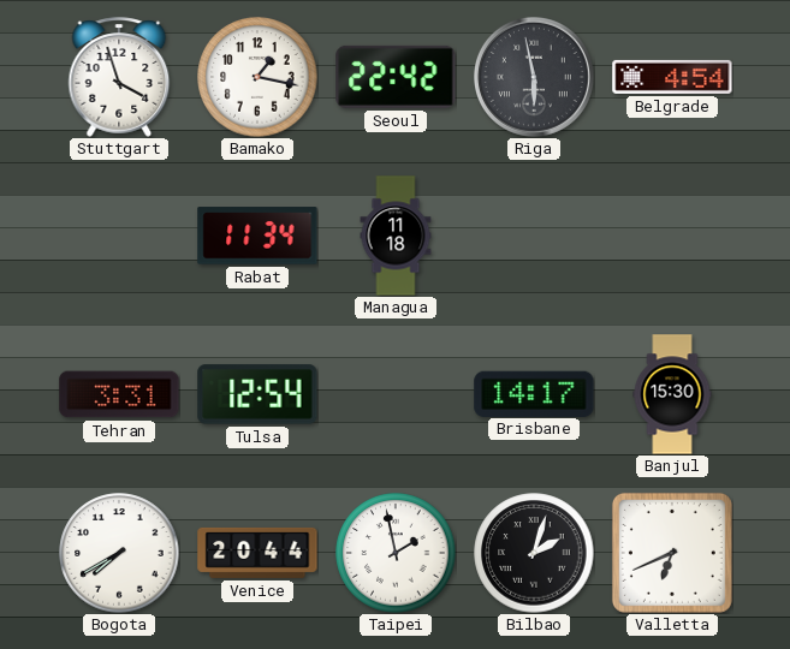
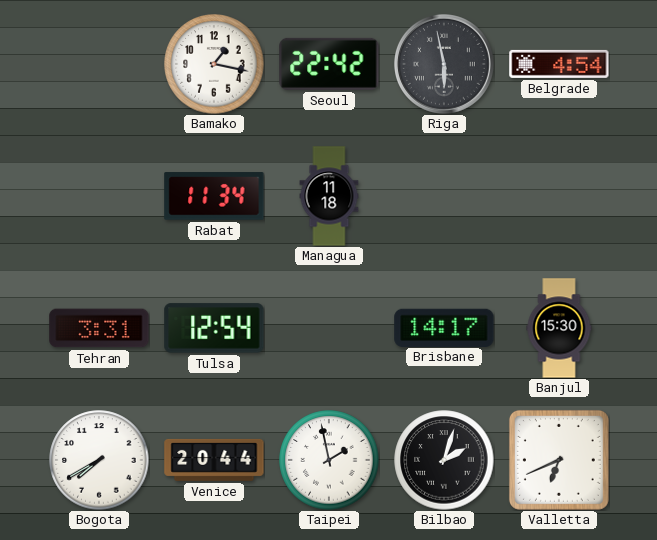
Stuttgart: 3:57 -> none (119, 77)
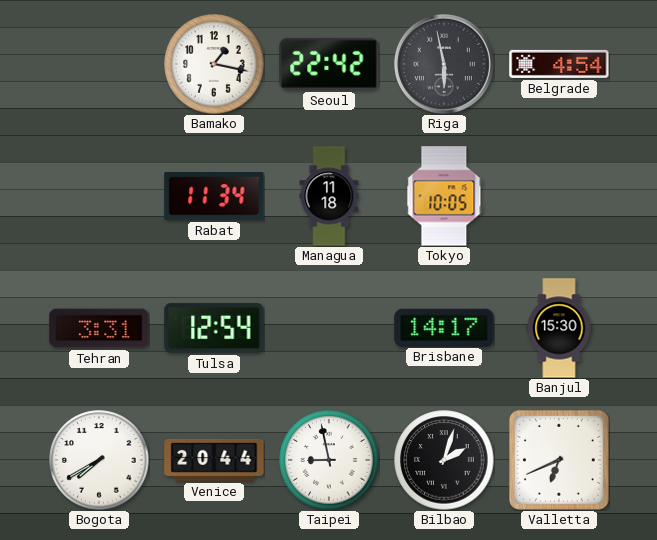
Tokyo: none -> 10:05 (444, 196)
Taipei: 1:58 -> 8:58 (329, 460)
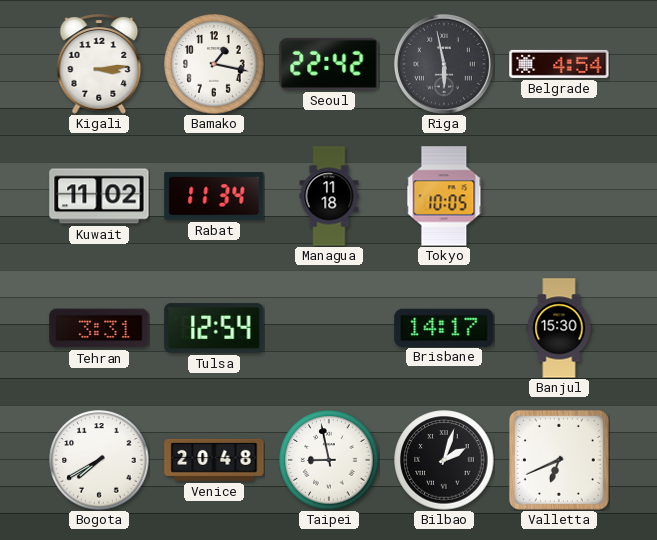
Kigali: none -> 3:14 (99, 64)
Kuwait: none -> 11:02 (99, 196)
Venice: 20:44 -> 20:48 (214, 460)
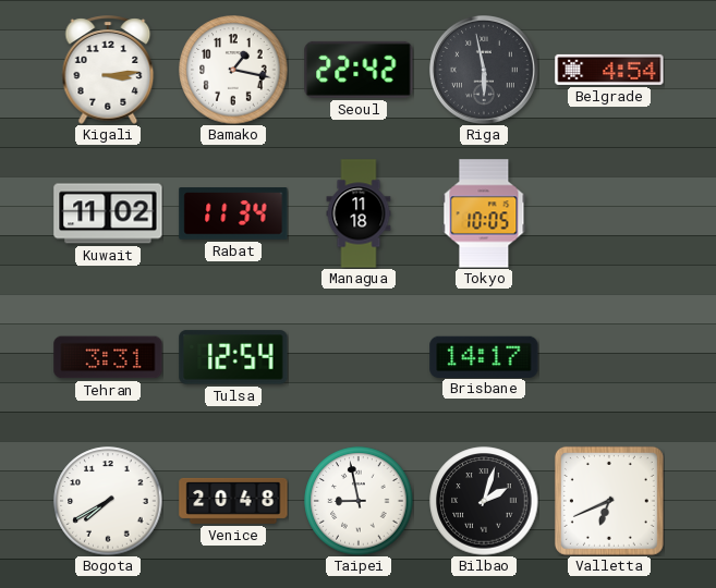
Banjul: 15:30 -> none (559, 328)
